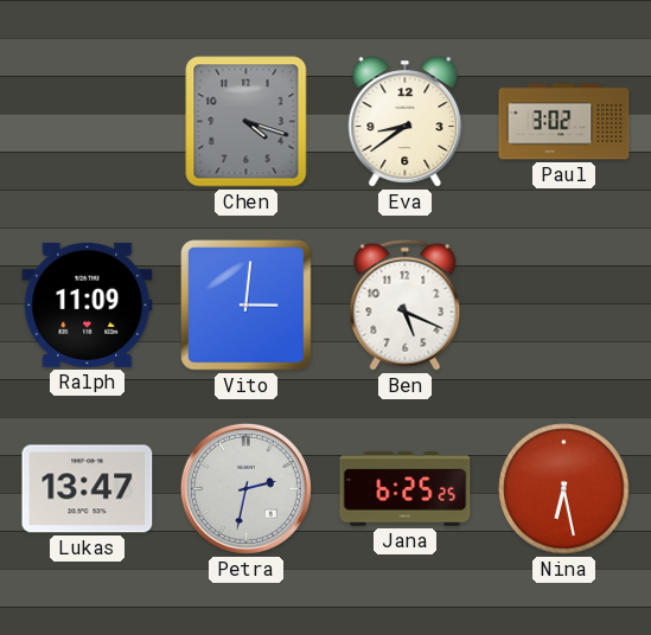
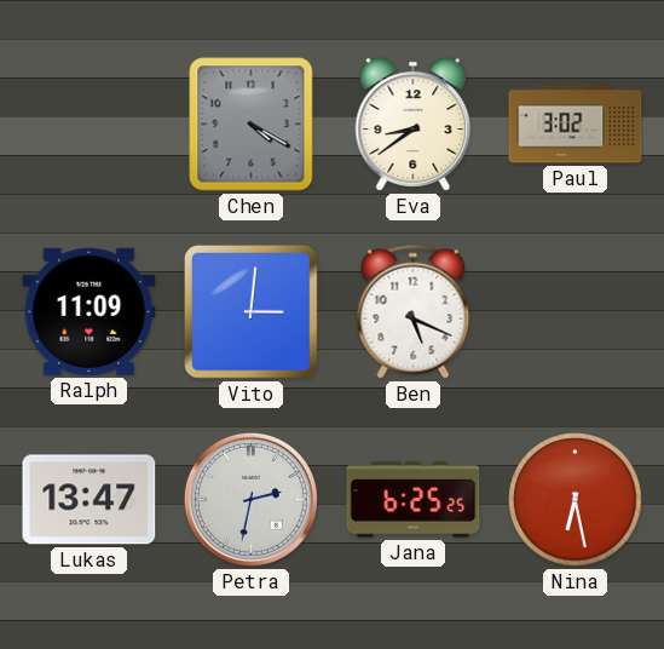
Chen: 4:18 -> 4:20 (252, 125)
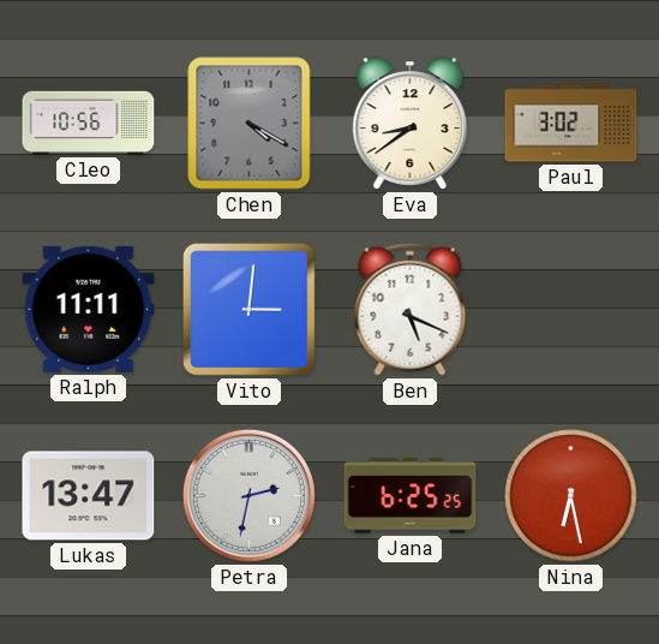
Cleo: none -> 10:56 (89, 123)
Ralph: 11:09 -> 11:11 (89, 309)
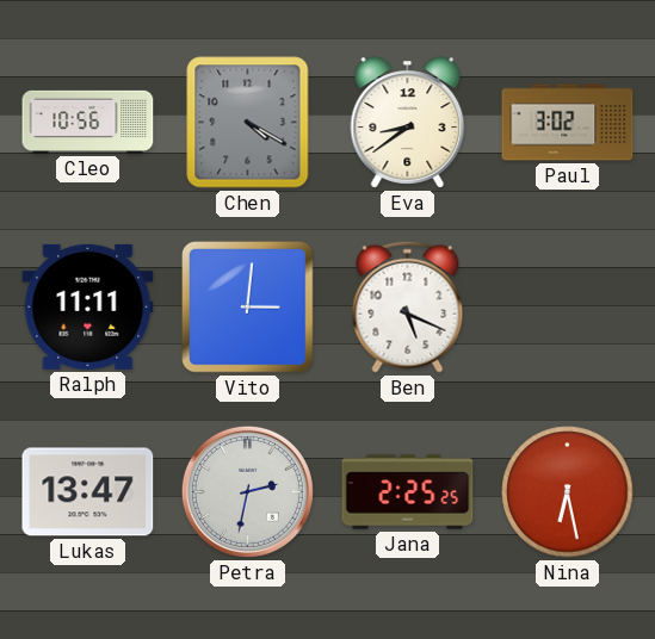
Jana: 6:25 -> 2:25 (408, 492)
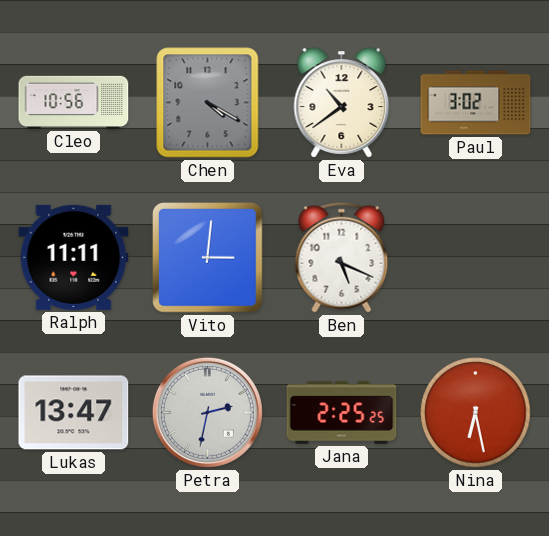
Eva: 8:39 -> 10:39 (342, 103)
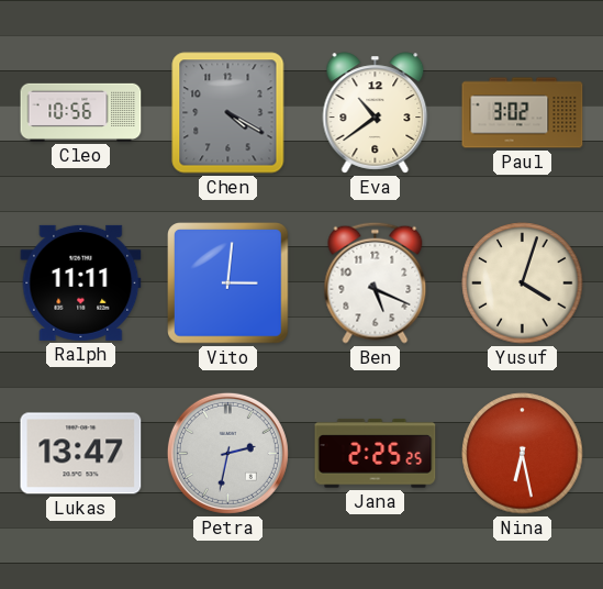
Yusuf: none -> 4:03 (523, 284)
